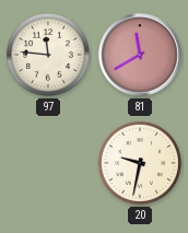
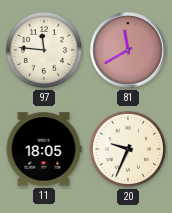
11: none -> 18:05 (44, 149)
20: 9:32 -> 9:34 (128, 149)
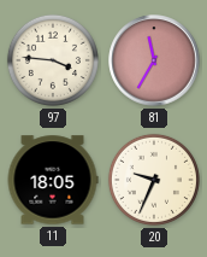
97: 11:46 -> 3:46 (53, 60)
81: 11:40 -> 11:35 (154, 60)
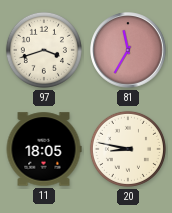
97: 3:46 -> 3:42 (44, 50)
20: 9:34 -> 8:47 (128, 149)
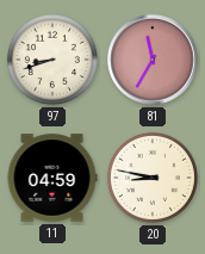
97: 3:42 -> 8:42 (52, 60)
11: 18:05 -> 04:59 (52, 178)
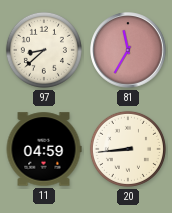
97: 8:42 -> 8:38 (44, 50)
20: 8:47 -> 8:44 (128, 149)
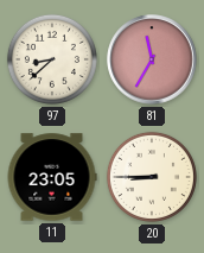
11: 04:59 -> 23:05 (52, 177)
20: 8:44 -> 8:45 (152, 177)
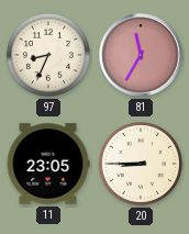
97: 8:38 -> 8:34 (48, 55)
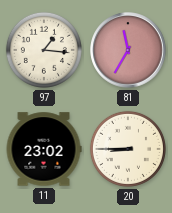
97: 8:34 -> 1:16 (44, 50)
11: 23:05 -> 23:02 (44, 149)
